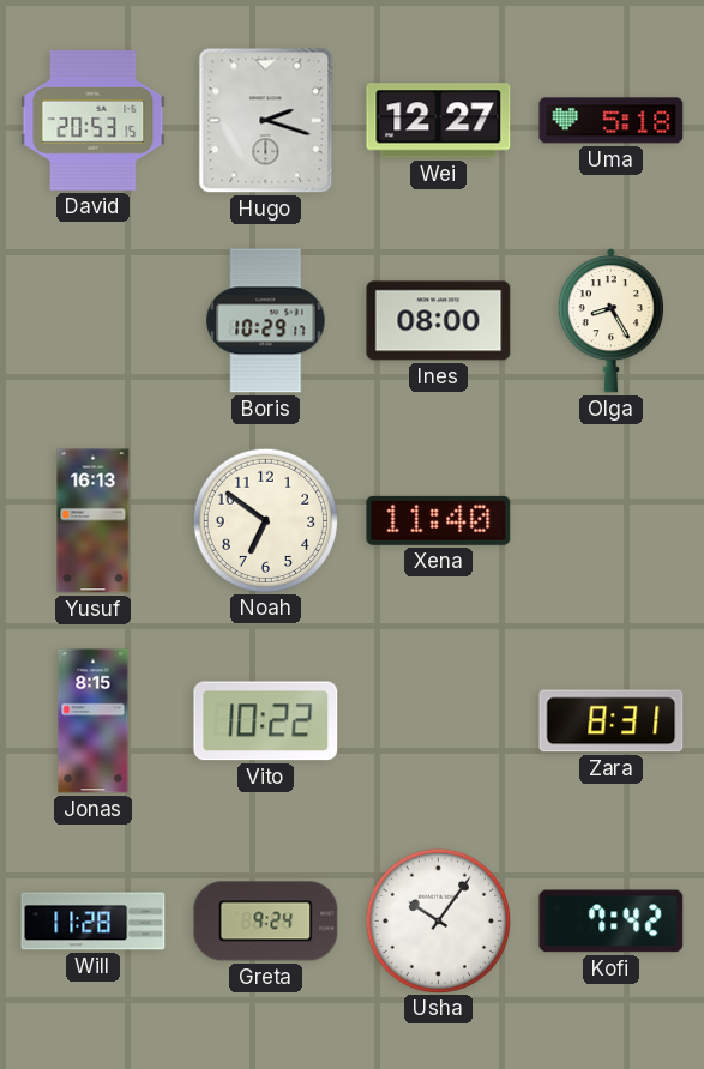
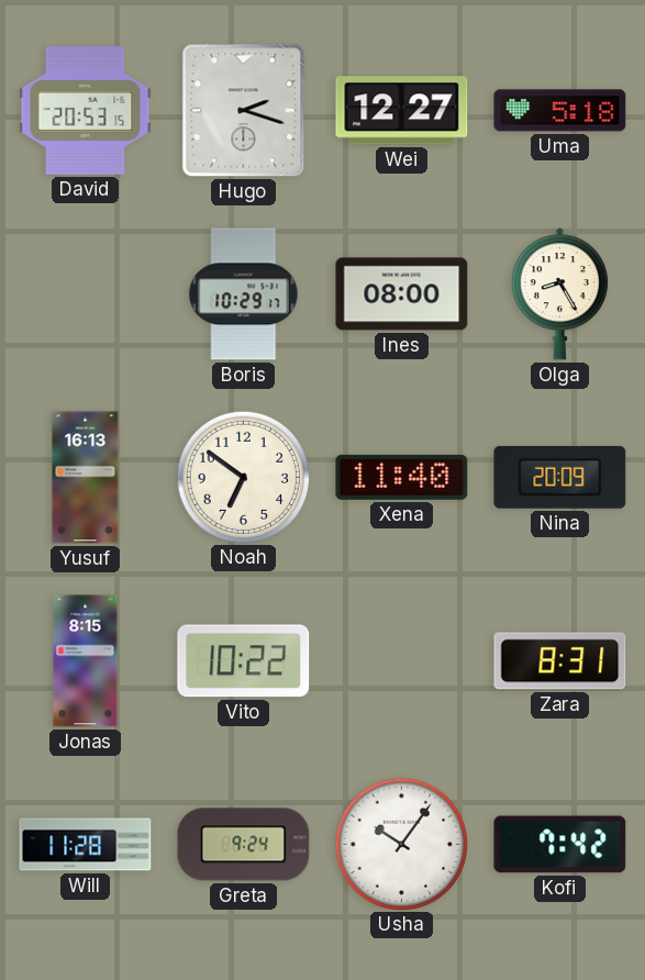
Nina: none -> 20:09 (560, 477)
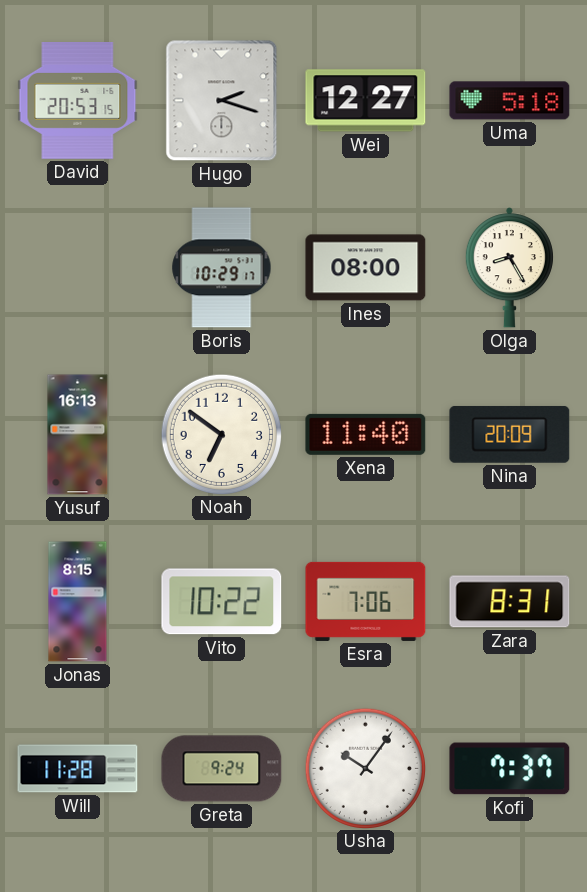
Esra: none -> 7:06 (366, 601)
Kofi: 7:42 -> 7:37 (510, 769)
